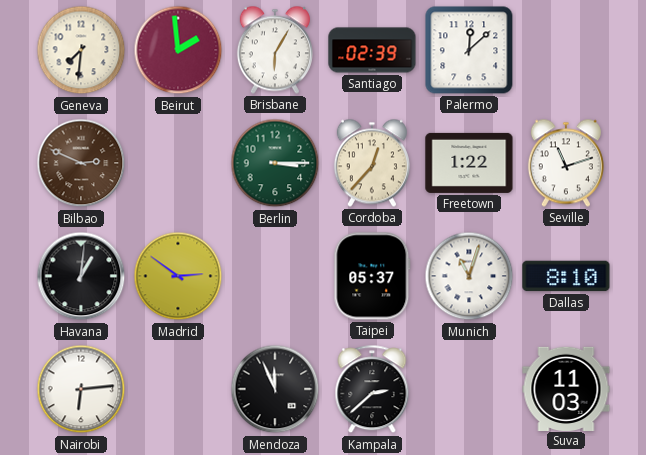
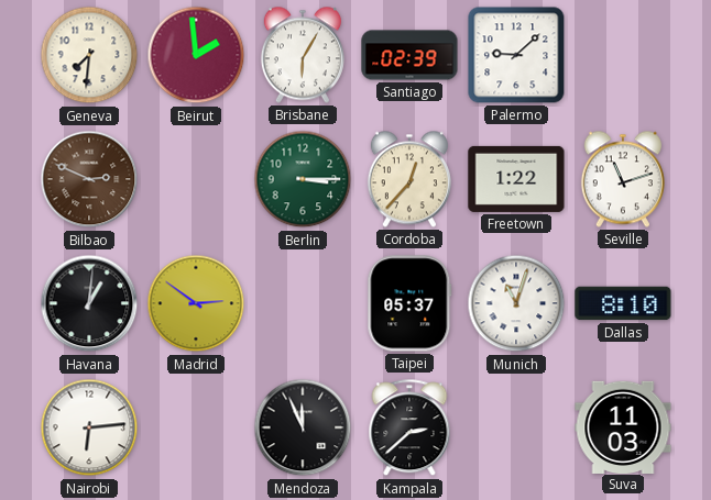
Palermo: 12:08 -> 9:08 (516, 55)
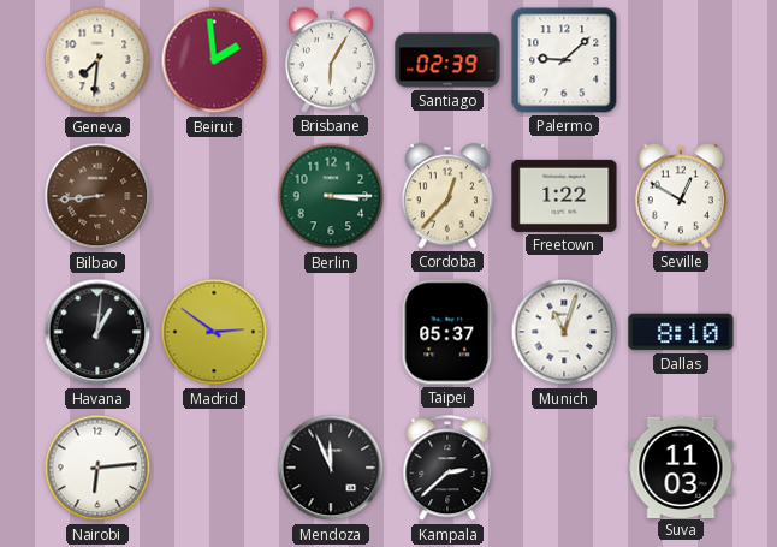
Bilbao: 2:49 -> 8:44 (97, 196)
Seville: 11:12 -> 12:50 (681, 196)
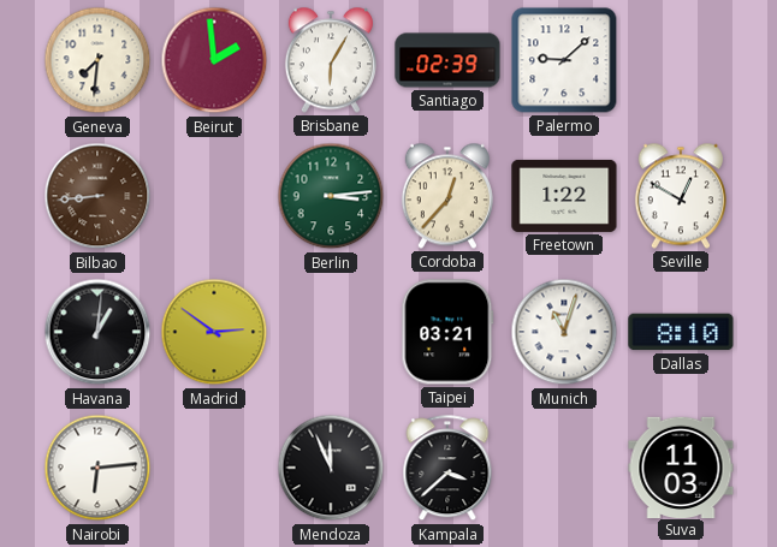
Berlin: 3:15 -> 3:14 (331, 196)
Taipei: 05:37 -> 03:21 (447, 332)
Kampala: 2:38 -> 3:38 (447, 469)
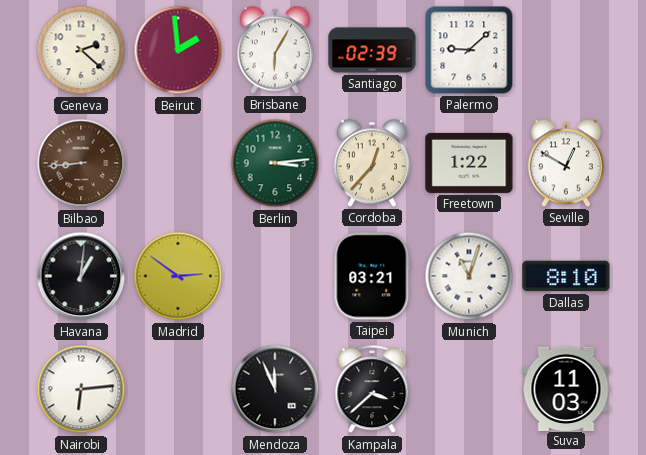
Geneva: 7:31 -> 2:22 (81, 50)
